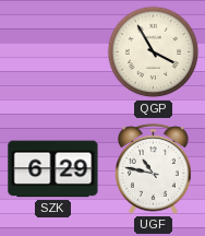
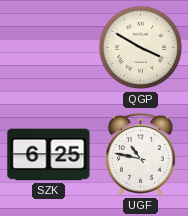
QGP: 3:55 -> 3:50 (141, 48)
SZK: 6:29 -> 6:25 (49, 155)
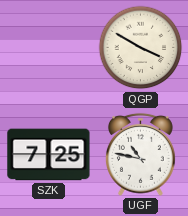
SZK: 6:25 -> 7:25 (49, 155)
